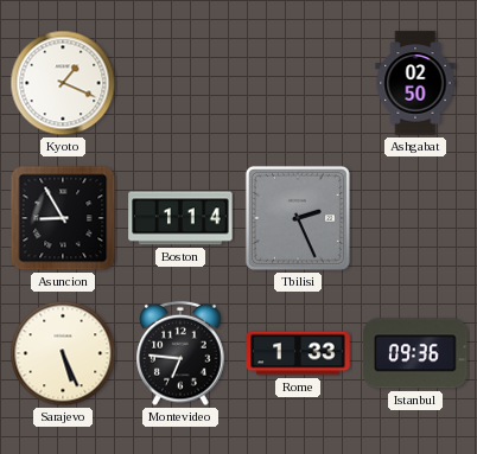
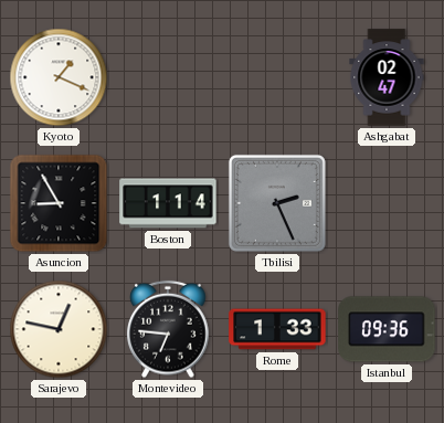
Ashgabat: 02:50 -> 02:47 (387, 77)
Sarajevo: 5:26 -> 12:47 (59, 329)
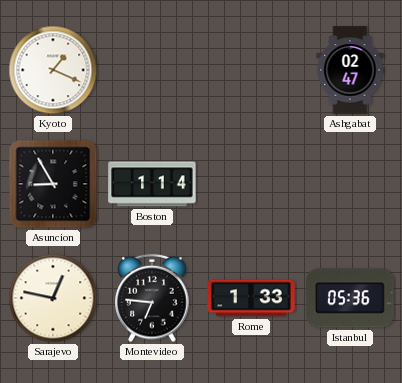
Tbilisi: 2:26 -> none (277, 203)
Istanbul: 09:36 -> 05:36 (350, 298)
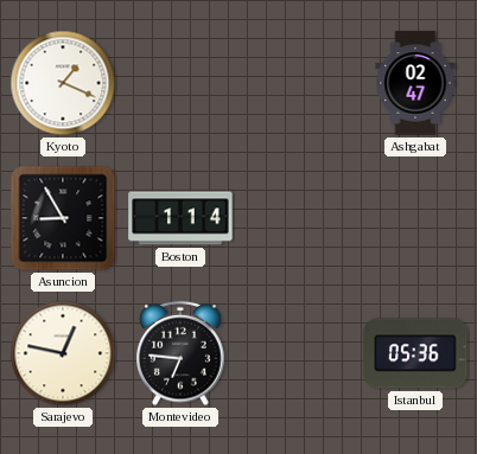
Rome: 1:33 -> none (251, 298)
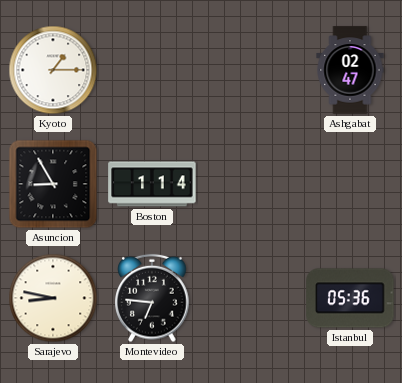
Kyoto: 1:19 -> 1:15 (53, 70)
Sarajevo: 12:47 -> 8:47 (53, 298)
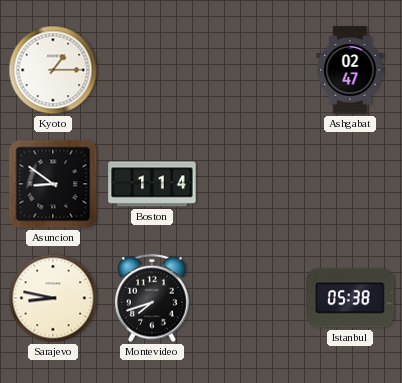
Asuncion: 8:55 -> 8:51 (53, 184)
Montevideo: 6:46 -> 7:42 (152, 298)
Istanbul: 05:36 -> 05:38 (350, 298)
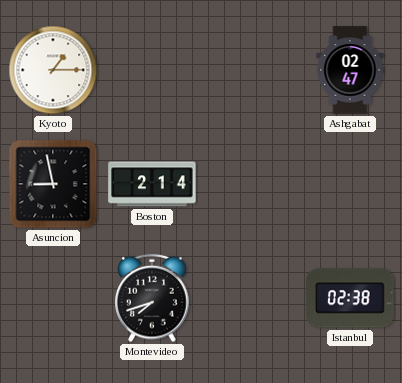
Asuncion: 8:51 -> 8:58 (53, 184)
Boston: 1:14 -> 2:14 (152, 184)
Sarajevo: 8:47 -> none (53, 298)
Istanbul: 05:38 -> 02:38 (350, 298)
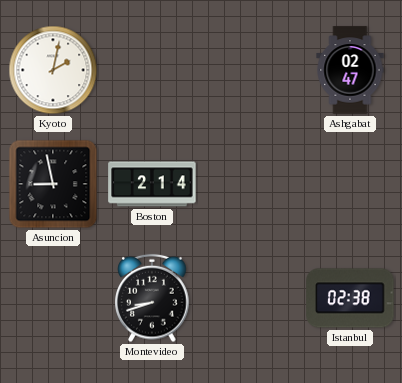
Kyoto: 1:15 -> 2:02 (53, 70)
Montevideo: 7:42 -> 8:42 (152, 298)
